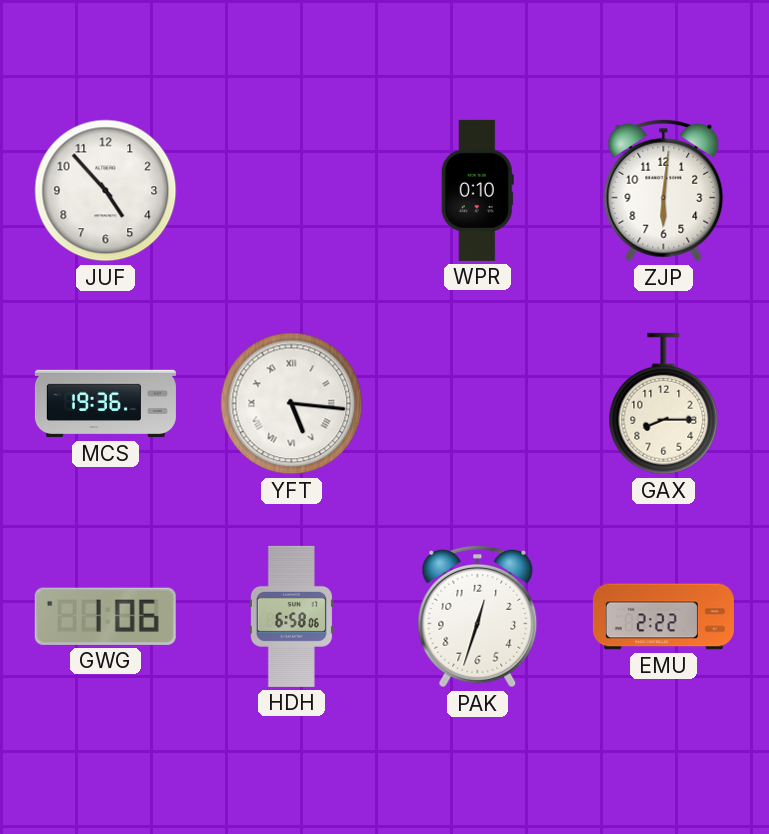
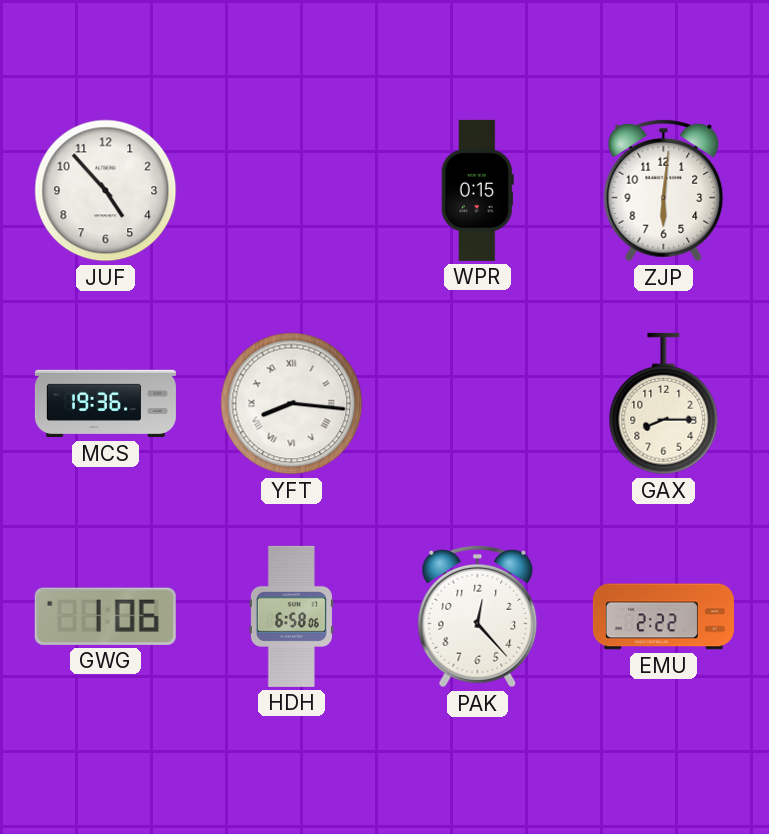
WPR: 0:10 -> 0:15 (477, 190)
YFT: 5:16 -> 8:16 (292, 404)
PAK: 12:33 -> 12:23 (478, 616)
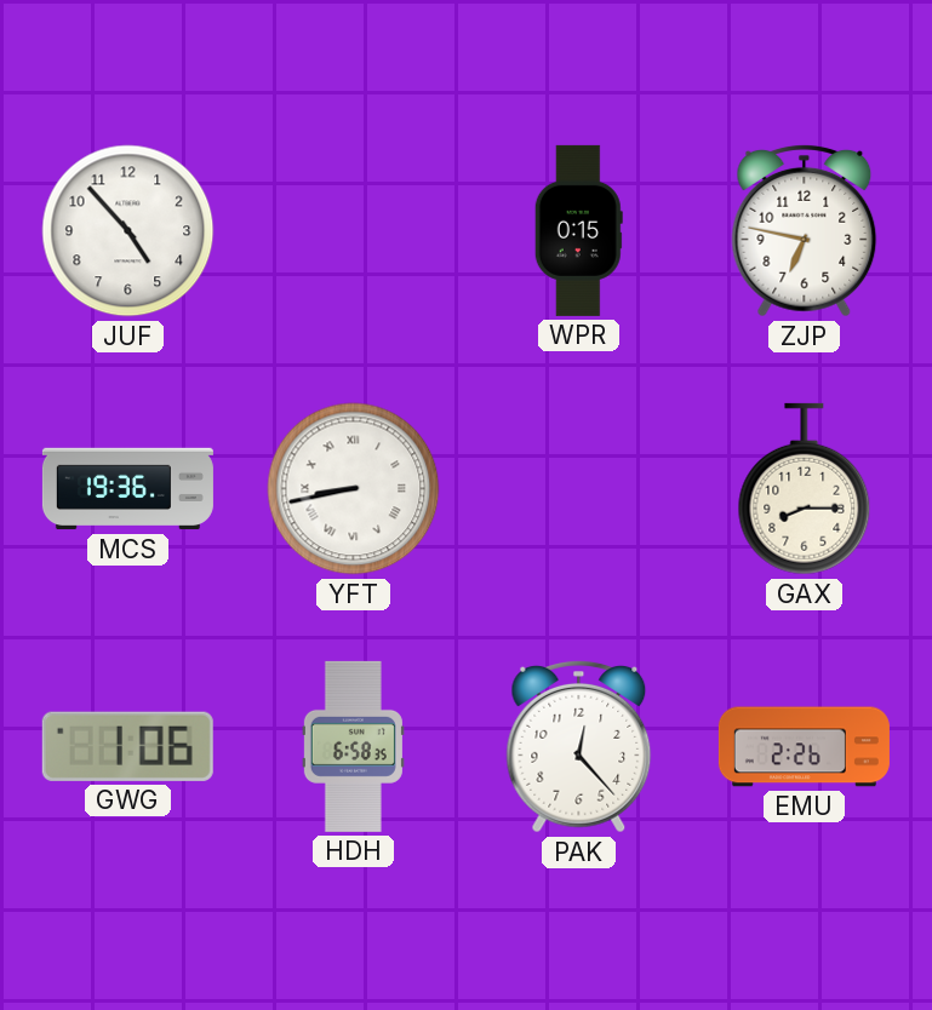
ZJP: 6:01 -> 6:47 (805, 230)
YFT: 8:16 -> 8:43 (354, 489)
HDH: 6:58:06 -> 6:58:35 (353, 746)
EMU: 2:22 -> 2:26 (804, 747)
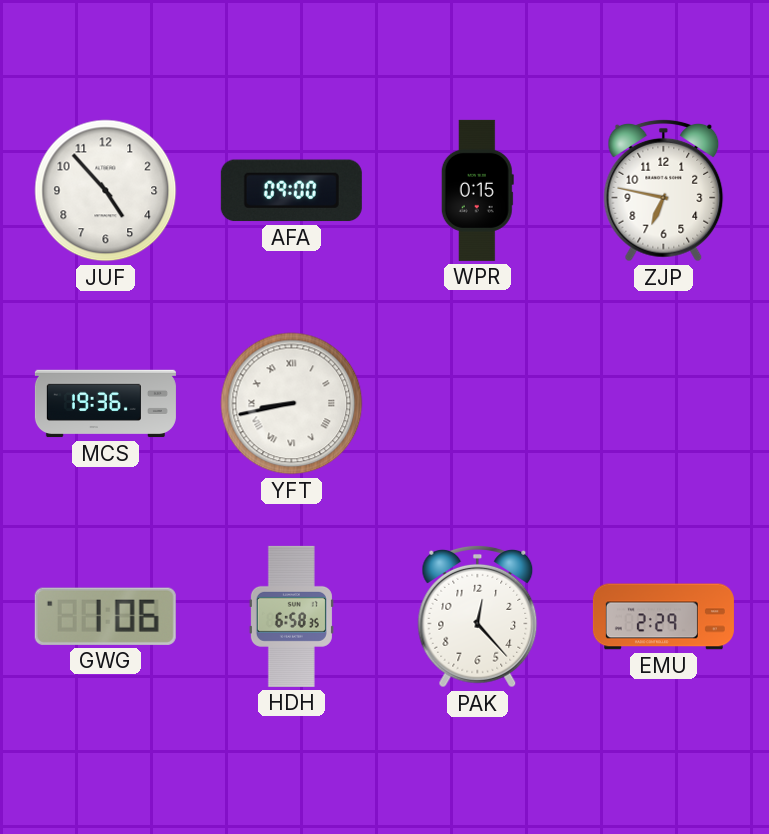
AFA: none -> 09:00 (291, 191)
GAX: 8:15 -> none (805, 489)
EMU: 2:26 -> 2:29 (663, 617)
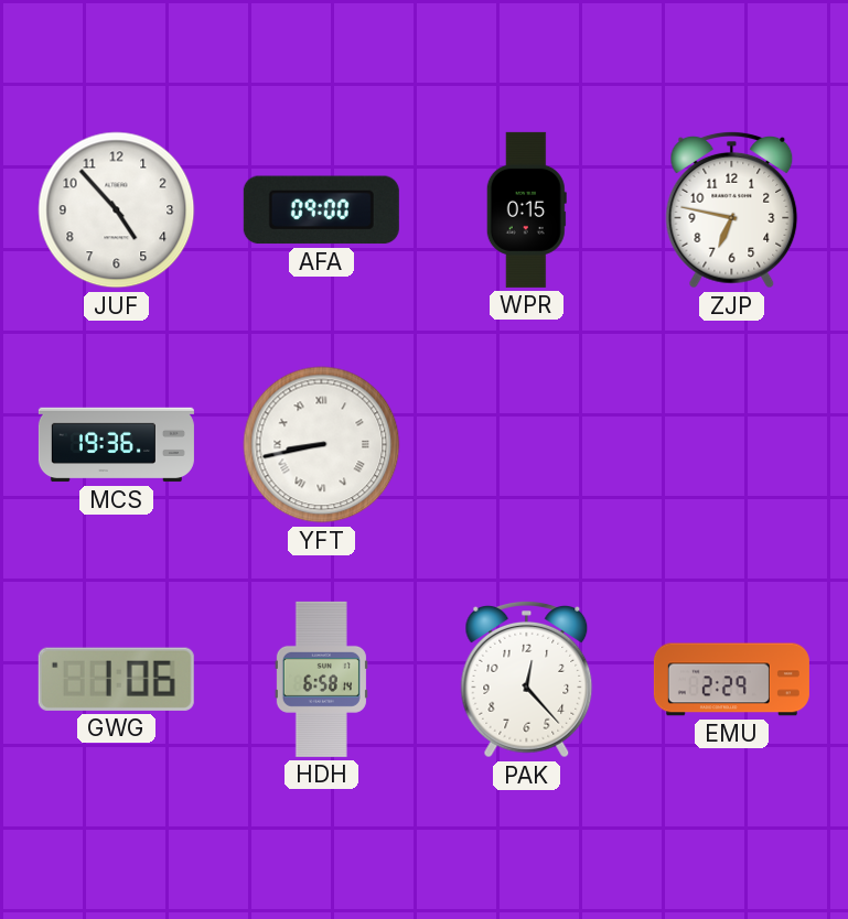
HDH: 6:58:35 -> 6:58:14 (321, 679)
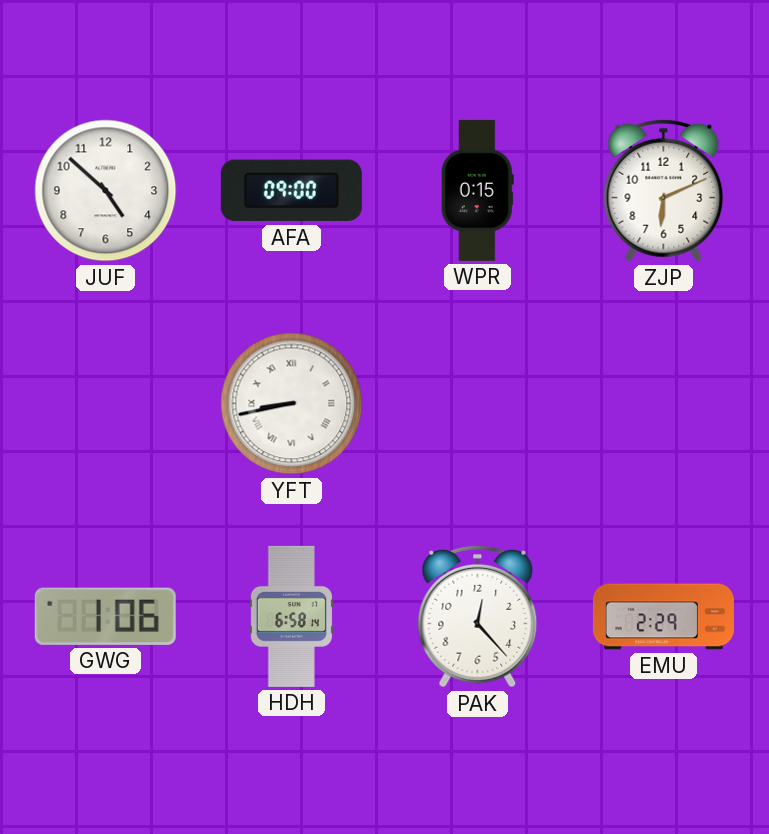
JUF: 4:53 -> 4:52 (106, 191)
ZJP: 6:47 -> 6:11 (664, 190)
MCS: 19:36 -> none (116, 445)
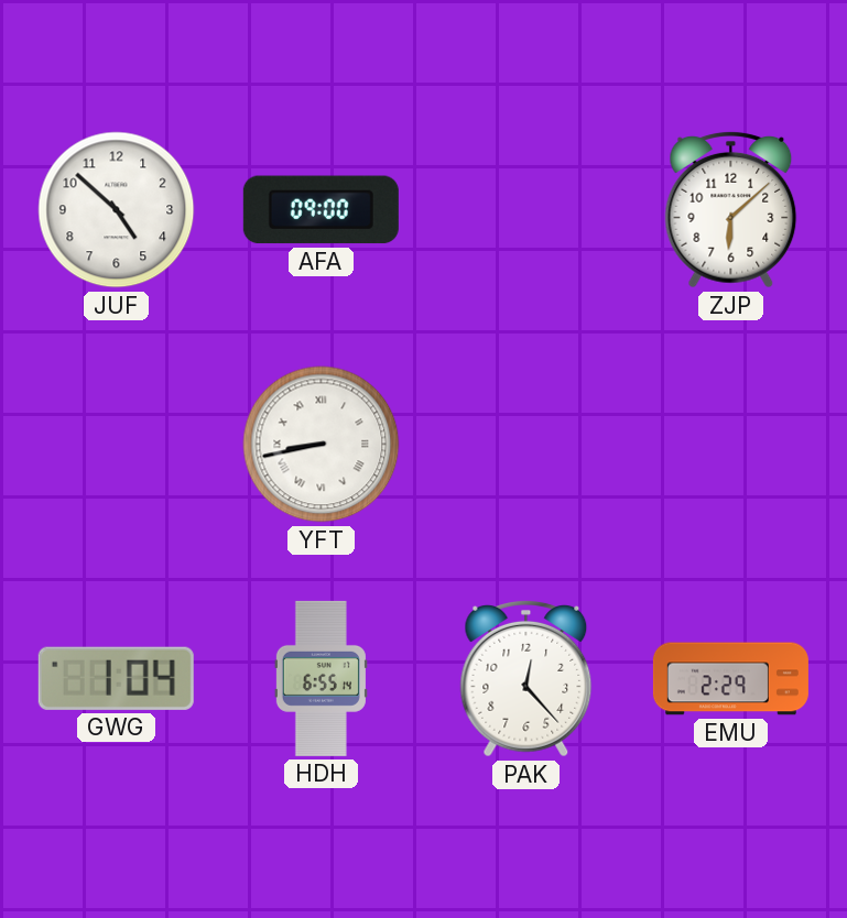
WPR: 0:15 -> none (477, 190)
ZJP: 6:11 -> 6:08 (731, 209)
GWG: 1:06 -> 1:04 (116, 678)
HDH: 6:58 -> 6:55 (321, 678)
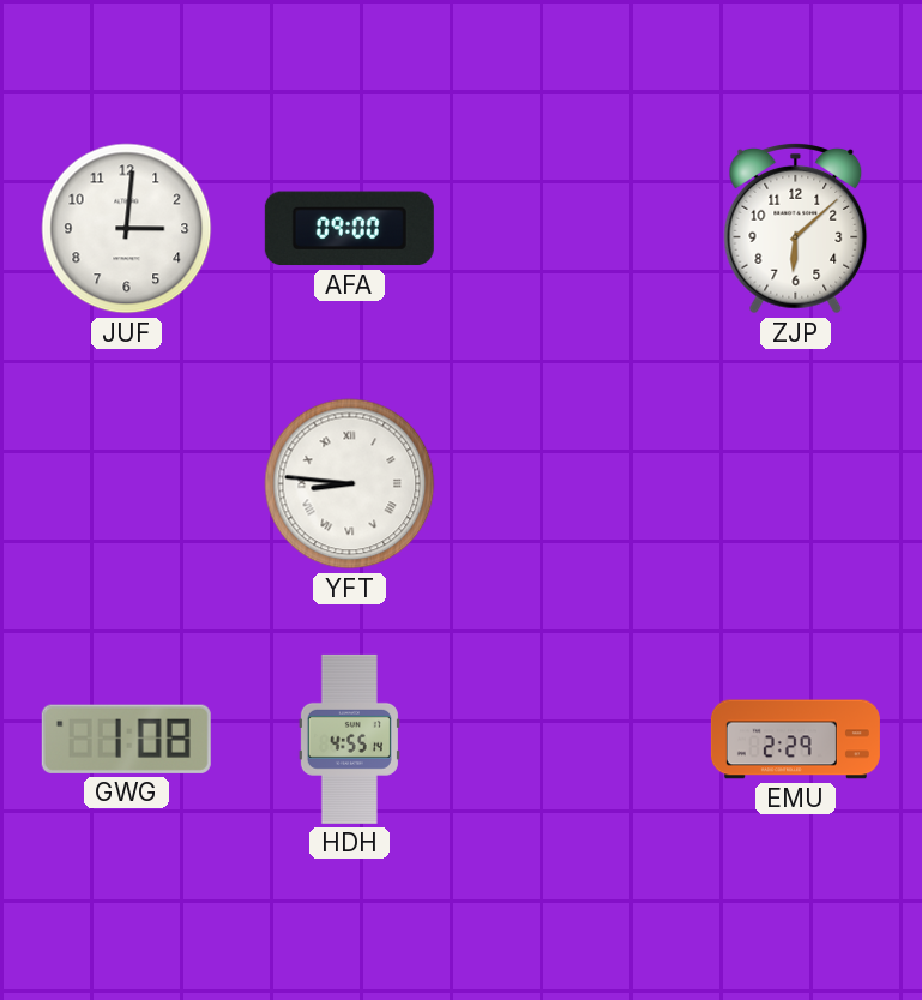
JUF: 4:52 -> 3:01 (127, 229)
YFT: 8:43 -> 8:46 (350, 484)
GWG: 1:04 -> 1:08 (126, 739)
HDH: 6:55 -> 4:55 (349, 739)
PAK: 12:23 -> none (526, 678)
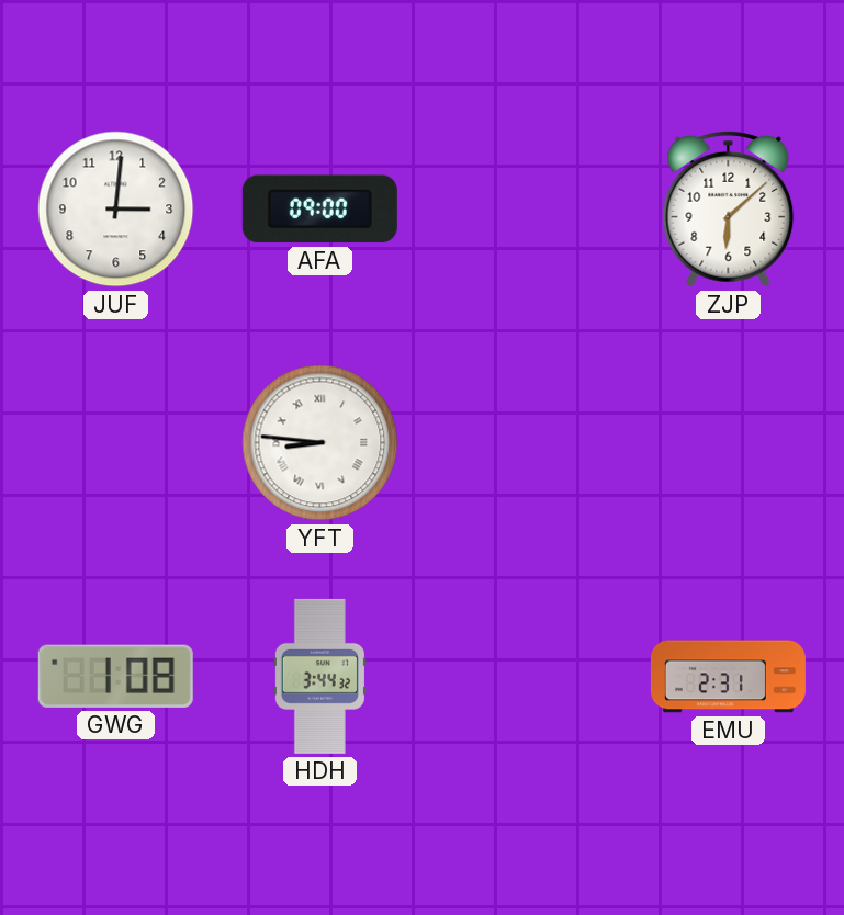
HDH: 4:55 -> 3:44 (319, 676)
EMU: 2:29 -> 2:31 (728, 677)
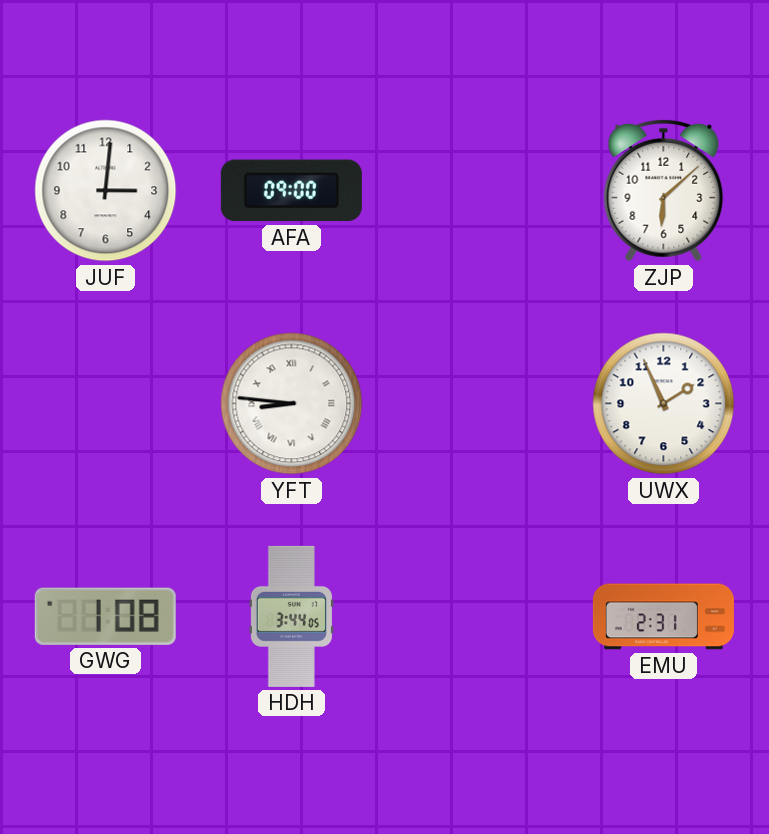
UWX: none -> 1:56 (664, 404)
HDH: 3:44:32 -> 3:44:05 (291, 616)
